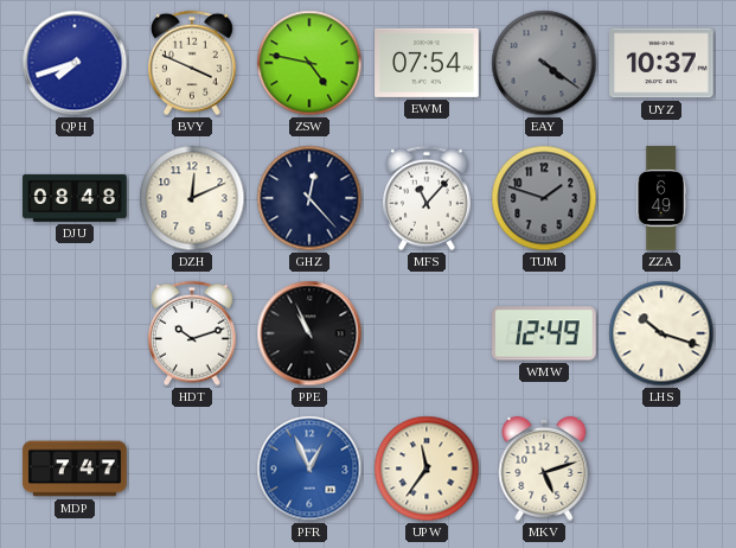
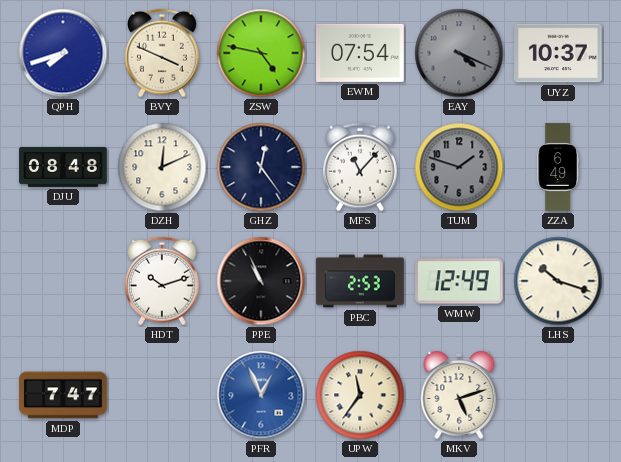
EAY: 4:21 -> 4:19 (459, 53)
GHZ: 12:23 -> 12:24 (261, 167)
PBC: none -> 2:53 (360, 281)
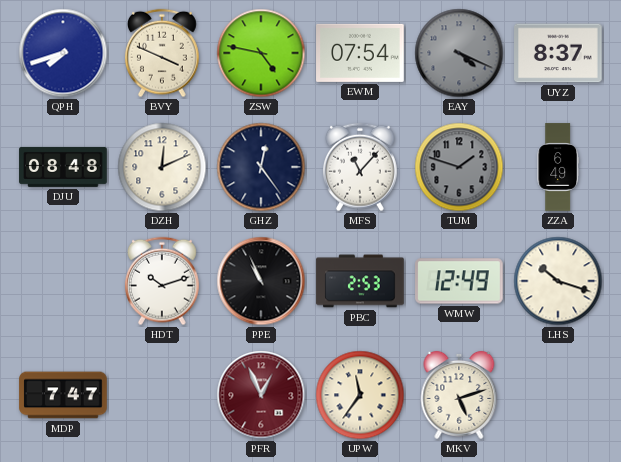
UYZ: 10:37 -> 8:37 (558, 53)
PFR dial: blue -> burgundy (261, 395)
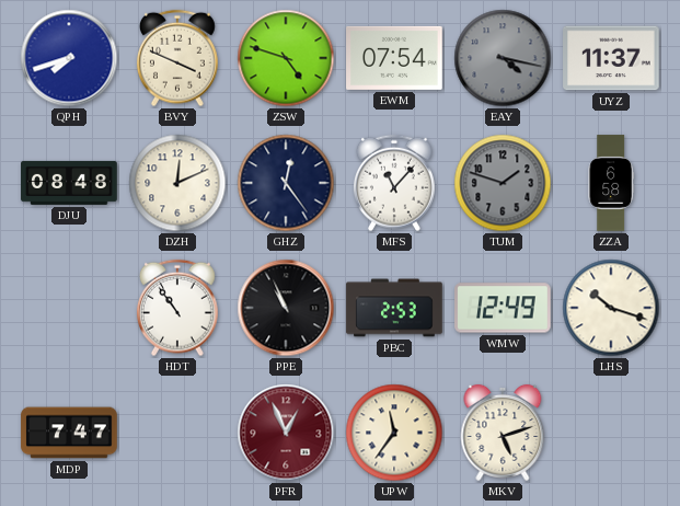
ZSW: 4:47 -> 4:48 (286, 58)
EAY: 4:19 -> 4:17 (503, 58)
UYZ: 8:37 -> 11:37 (611, 58)
ZZA: 6:49 -> 6:58 (610, 183)
HDT: 10:12 -> 10:54 (177, 308)
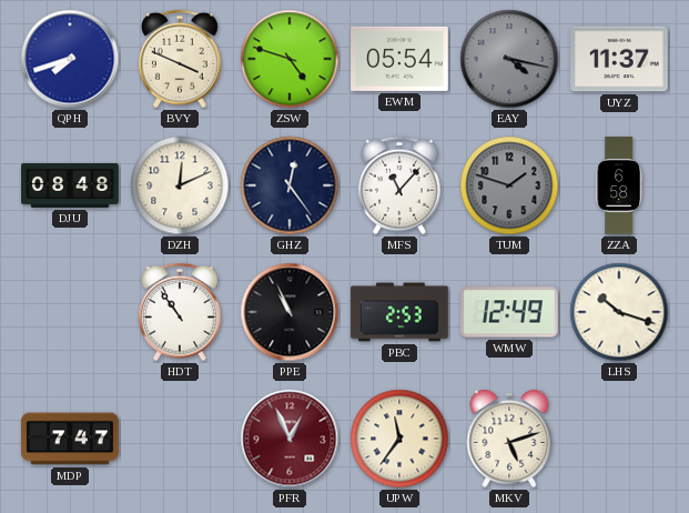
EWM: 07:54 -> 05:54 (399, 59)
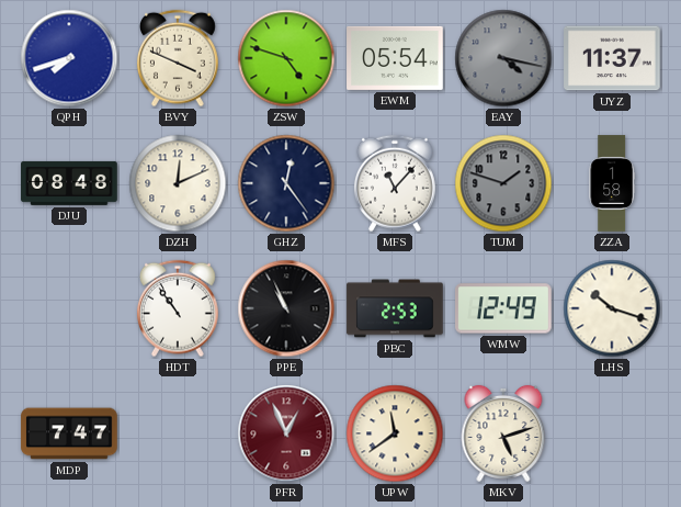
ZZA: 6:58 -> 1:58 (611, 183)
UPW: 11:36 -> 11:39 (395, 433)
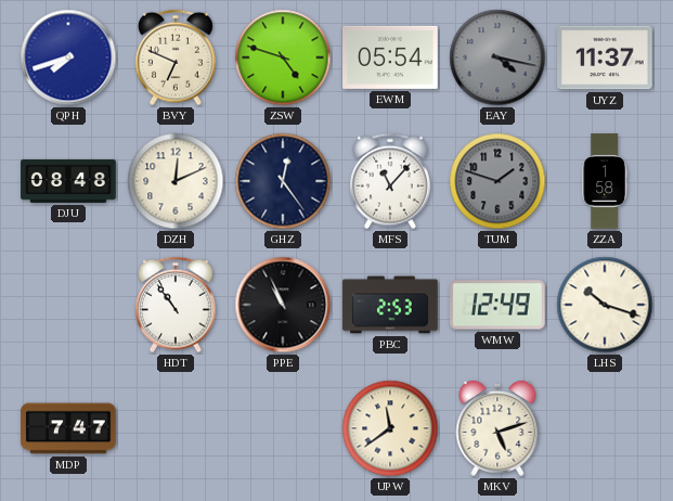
BVY: 3:49 -> 6:49 (176, 57)
PFR: 12:56 -> none (286, 433)
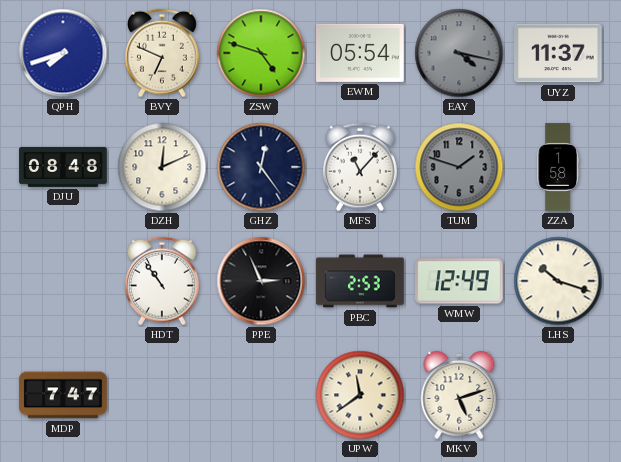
PPE: 10:56 -> 2:56 (261, 281)
